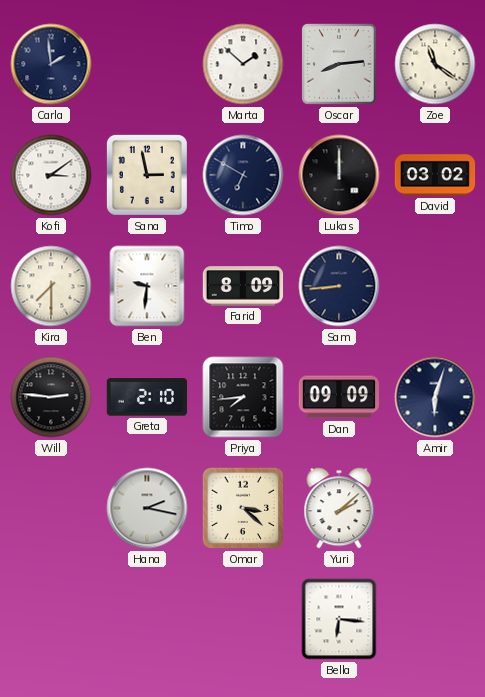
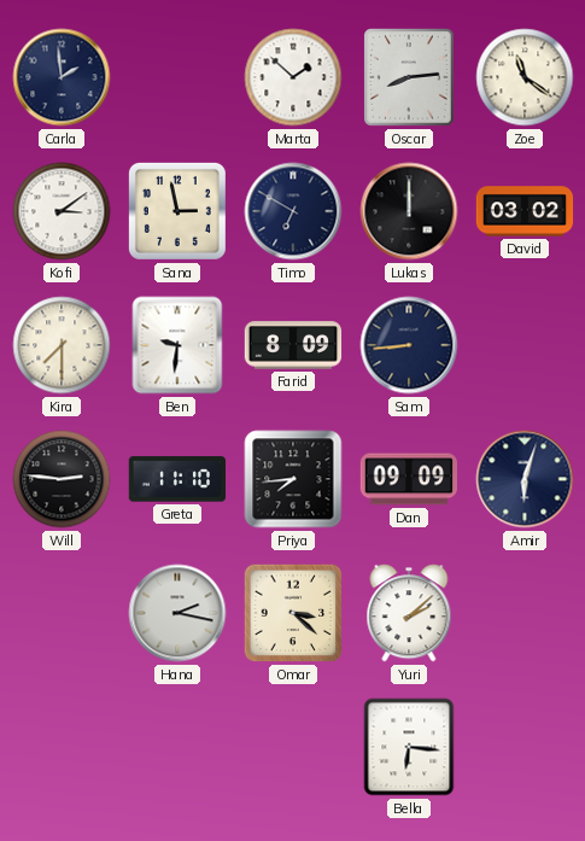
Greta: 2:10 -> 11:10 (176, 479)
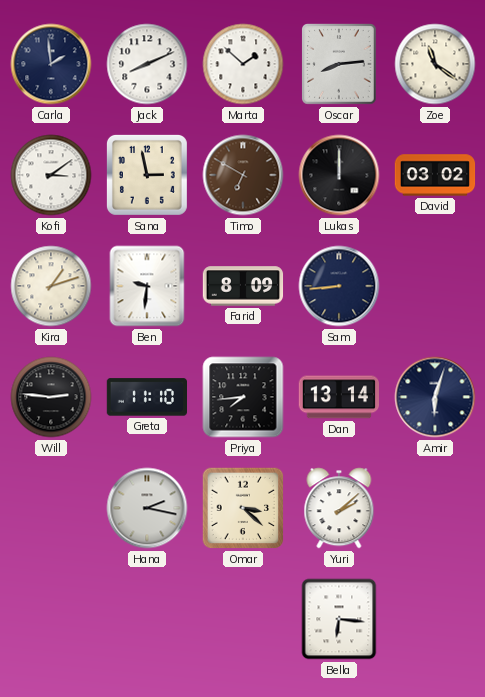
Jack: none -> 8:11 (147, 64)
Timo dial: navy -> brown (243, 175)
Kira: 7:30 -> 1:12 (51, 286)
Dan: 09:09 -> 13:14 (339, 397)
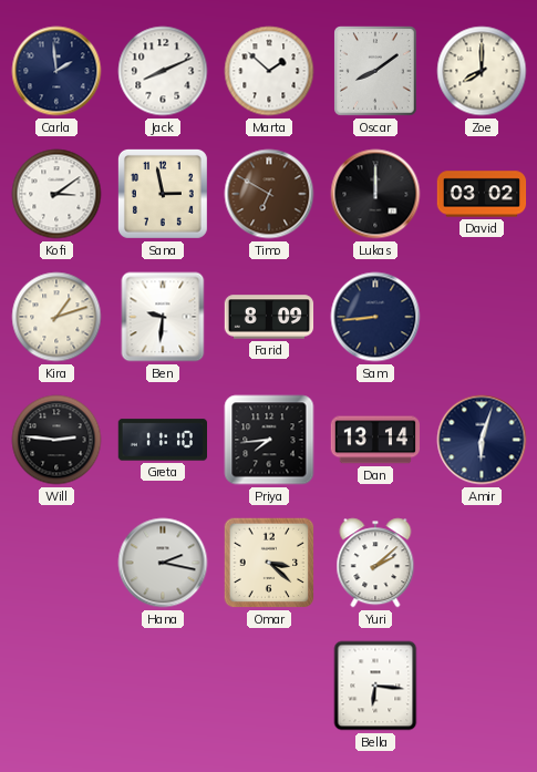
Oscar: 8:14 -> 8:09 (375, 71)
Zoe: 11:21 -> 8:00 (482, 71)
